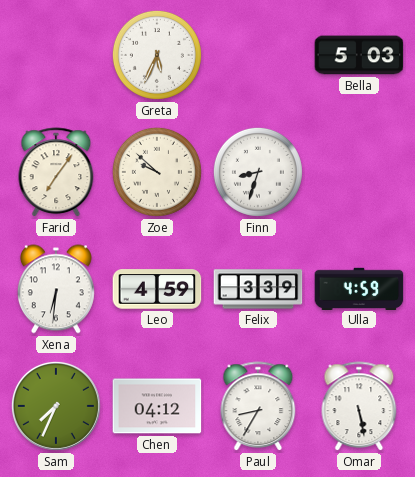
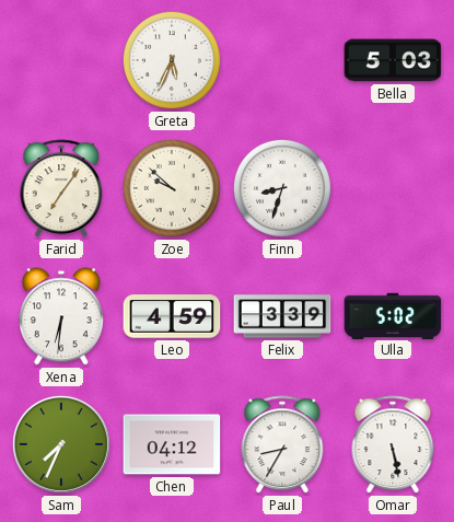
Ulla: 4:59 -> 5:02 (393, 315)
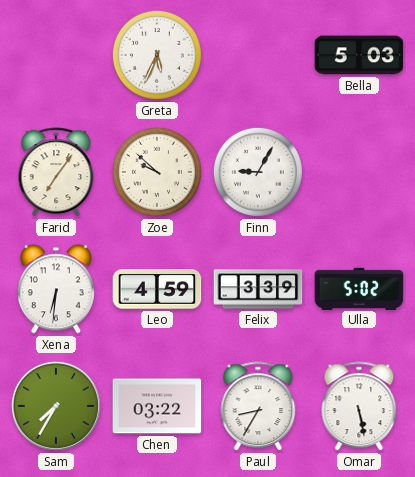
Finn: 8:33 -> 9:05 (258, 172)
Sam: 7:34 -> 7:35 (56, 406)
Chen: 04:12 -> 03:22 (157, 406)
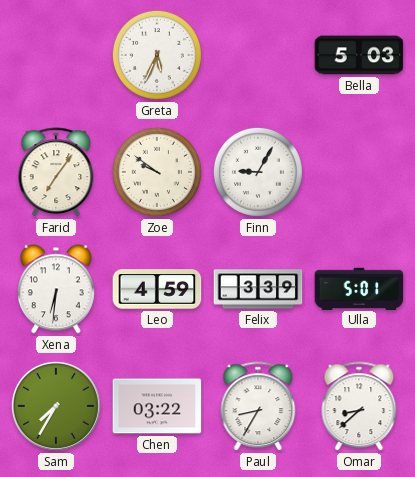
Zoe: 9:52 -> 9:51 (157, 172)
Ulla: 5:02 -> 5:01 (359, 288)
Omar: 5:28 -> 8:38 (359, 407)
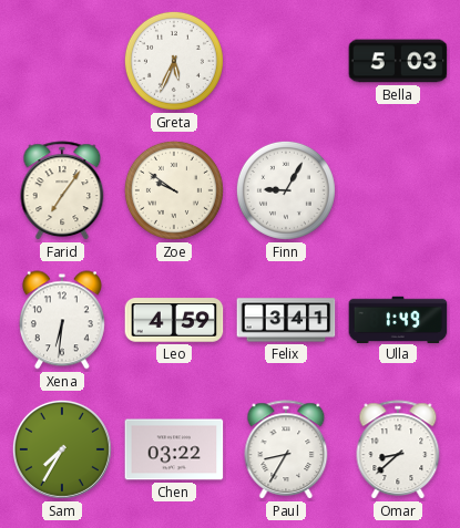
Felix: 3:39 -> 3:41 (286, 320)
Ulla: 5:01 -> 1:49 (398, 319)
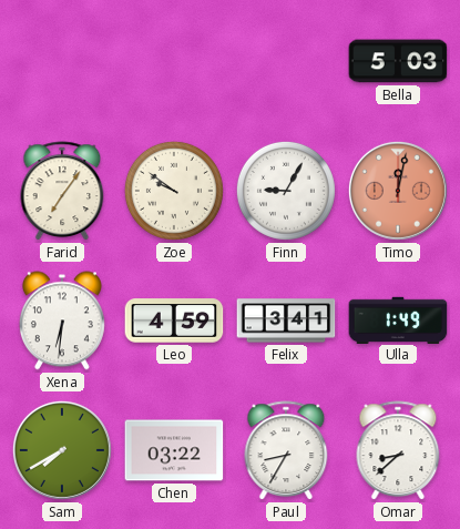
Greta: 5:34 -> none (174, 61)
Timo: none -> 12:02 (398, 191)
Sam: 7:35 -> 7:40 (62, 450)
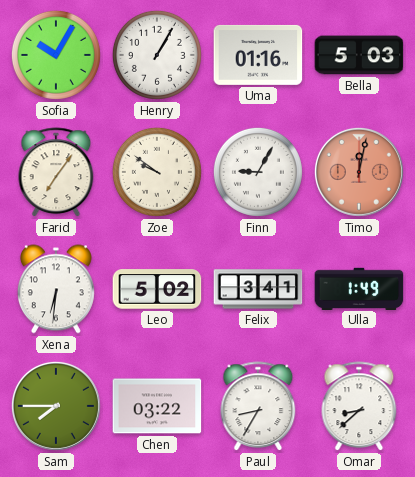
Sofia: none -> 10:05 (56, 55)
Henry: none -> 1:05 (157, 55)
Uma: none -> 01:16 (258, 55)
Leo: 4:59 -> 5:02 (157, 289)
Sam: 7:40 -> 7:45 (56, 406)
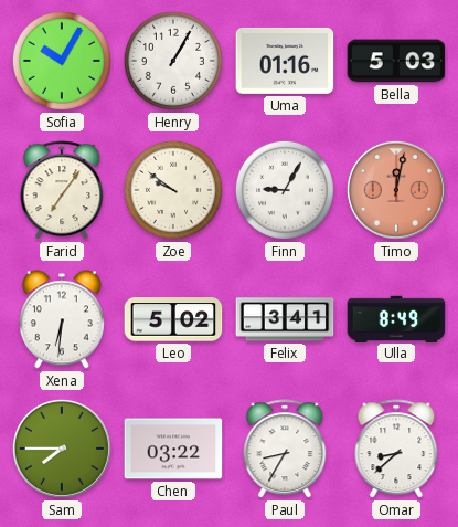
Ulla: 1:49 -> 8:49 (396, 318)
